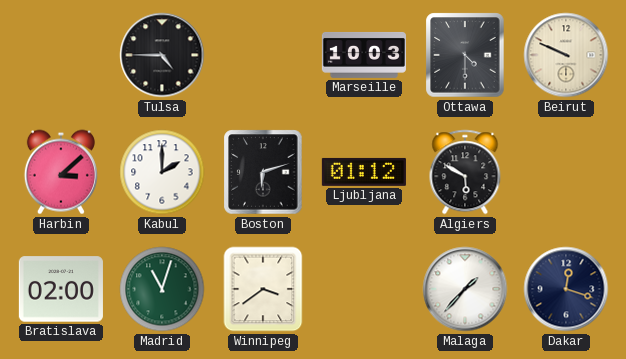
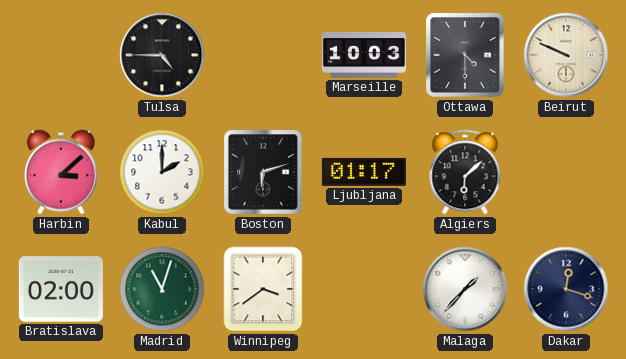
Ljubljana: 01:12 -> 01:17 (364, 172)
Algiers: 5:50 -> 6:08 (465, 172)
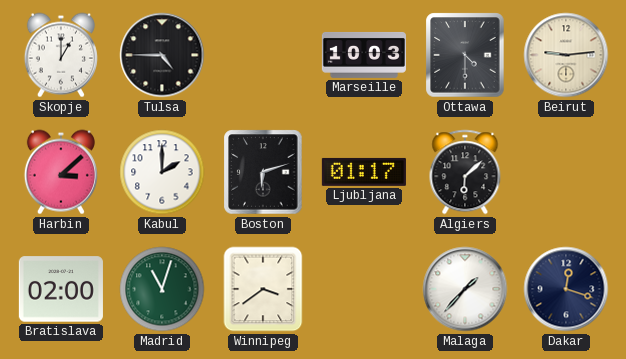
Skopje: none -> 1:00 (61, 55)
Beirut: 9:49 -> 9:14 (566, 55)
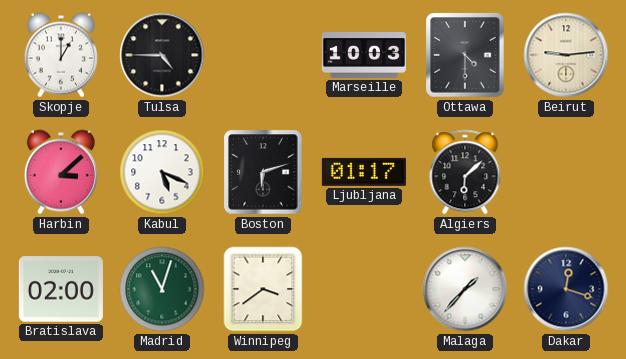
Kabul: 2:00 -> 5:19 (162, 172)
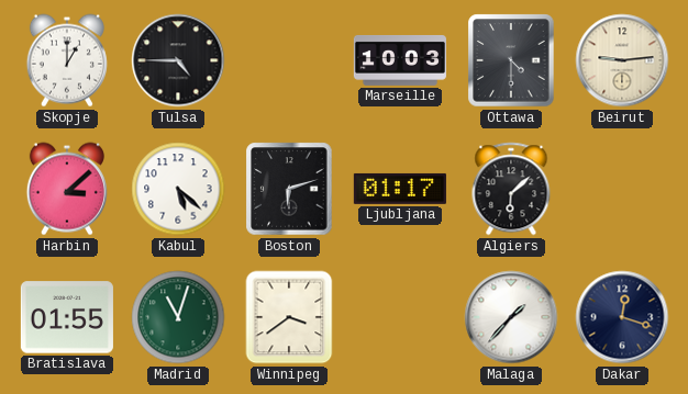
Kabul: 5:19 -> 5:22 (178, 189)
Bratislava: 02:00 -> 01:55 (67, 317)
